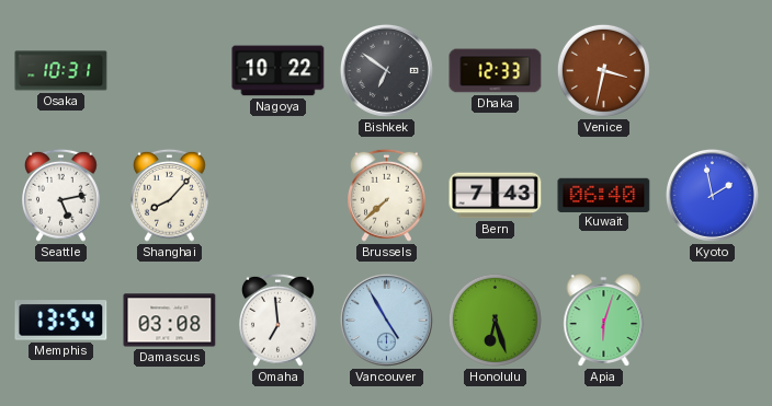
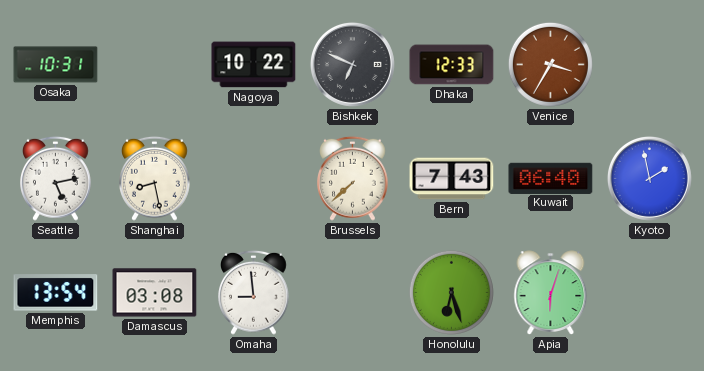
Bishkek: 6:51 -> 6:49 (352, 64)
Venice: 3:32 -> 3:35 (550, 64)
Shanghai: 8:07 -> 8:28 (155, 178)
Omaha: 6:59 -> 8:59 (254, 292)
Vancouver: 4:55 -> none (386, 320)
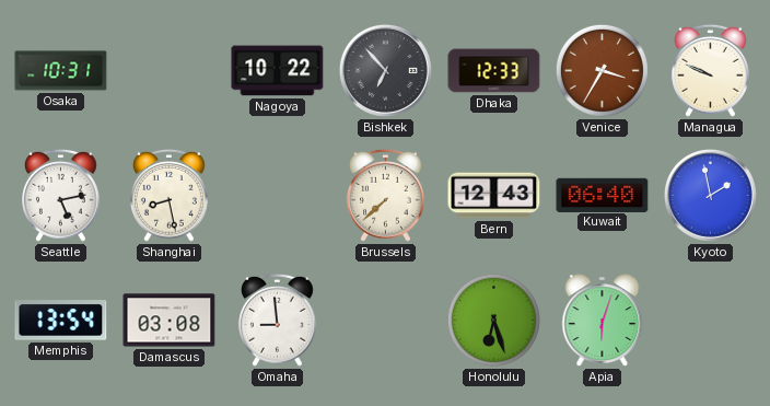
Bishkek: 6:49 -> 6:53 (385, 70)
Managua: none -> 9:49 (711, 70)
Bern: 7:43 -> 12:43 (494, 196)
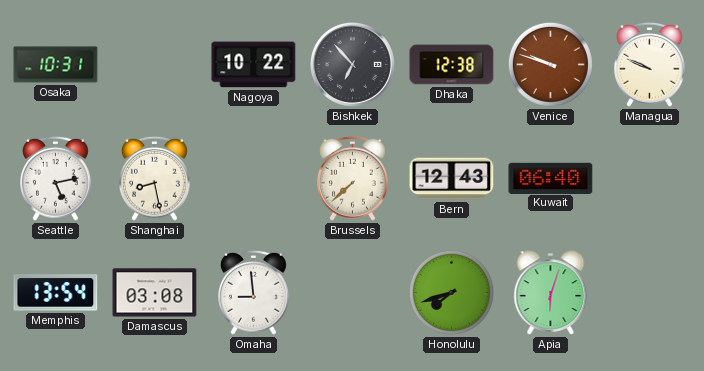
Dhaka: 12:33 -> 12:38 (452, 65)
Venice: 3:35 -> 9:48 (550, 64)
Kyoto: 1:58 -> none (710, 195)
Honolulu: 6:27 -> 7:42 (451, 292)
